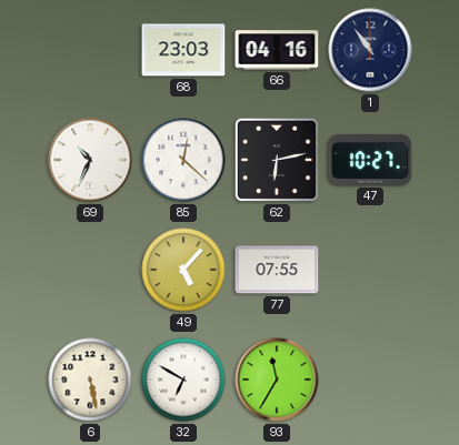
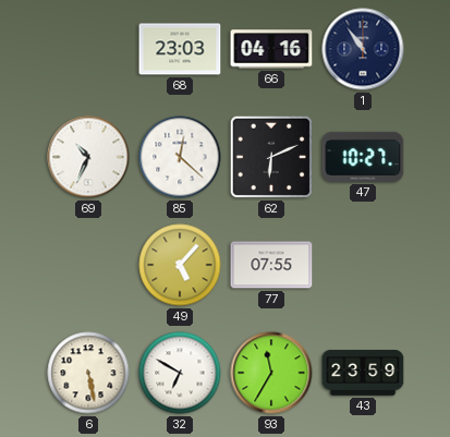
62: 6:13 -> 6:11 (271, 157)
43: none -> 23:59 (363, 374)
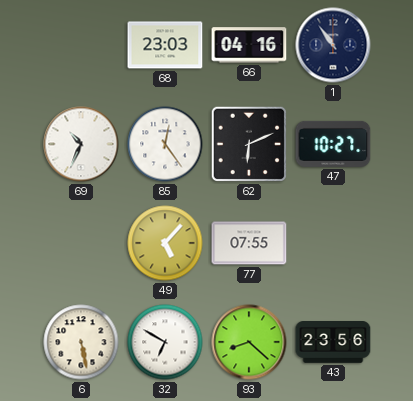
85: 12:22 -> 12:24 (165, 144)
93: 11:35 -> 8:22 (249, 342)
43: 23:59 -> 23:56 (333, 343)
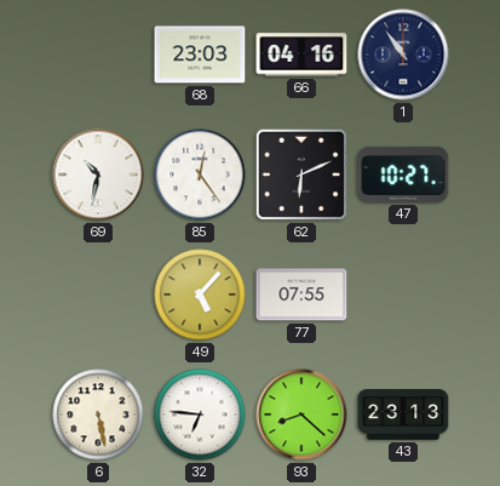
69: 10:34 -> 10:32 (98, 175)
32: 6:50 -> 6:46 (200, 414)
43: 23:56 -> 23:13 (403, 416)
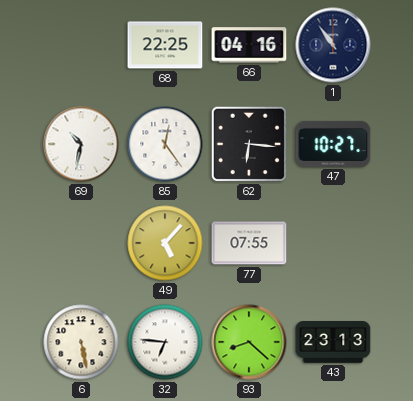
68: 23:03 -> 22:25 (165, 45)
62: 6:11 -> 6:16 (249, 144)
